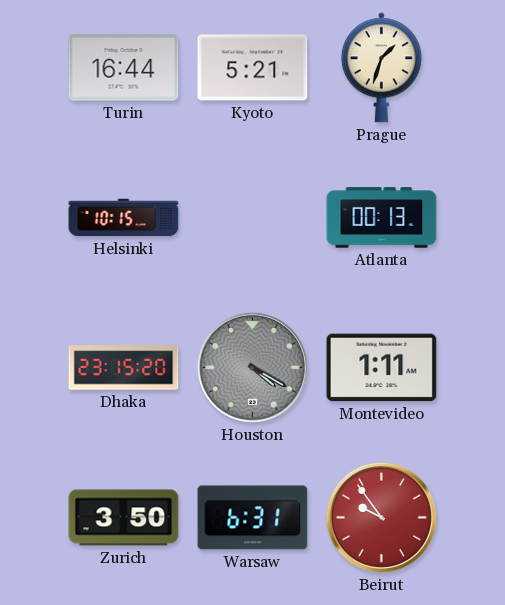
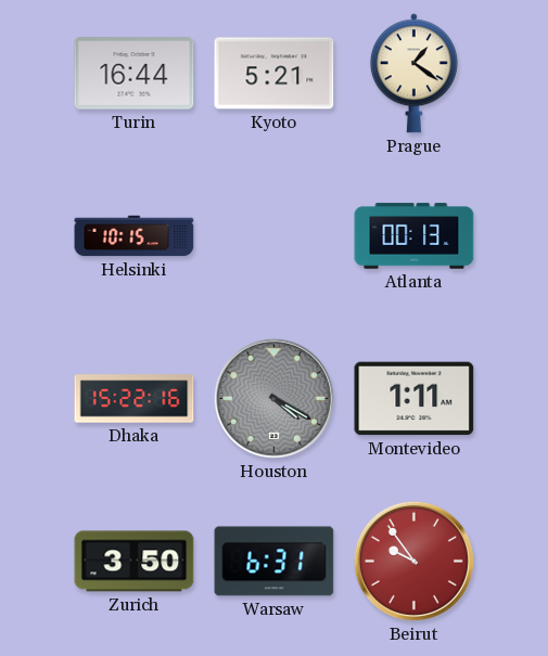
Prague: 1:33 -> 1:21 (413, 74)
Dhaka: 23:15 -> 15:22 (135, 399)
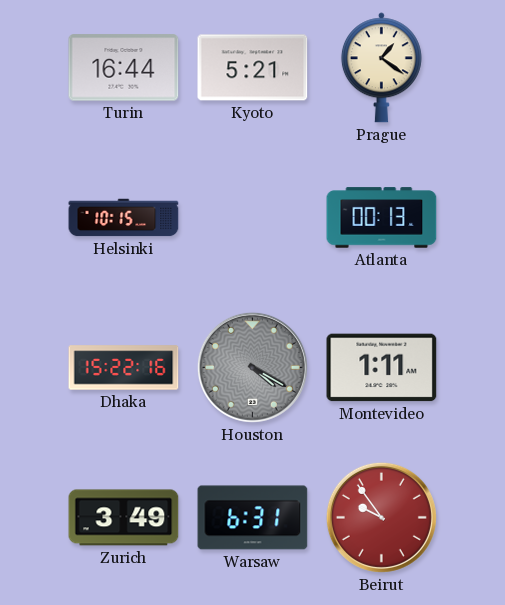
Zurich: 3:50 -> 3:49 (124, 518)
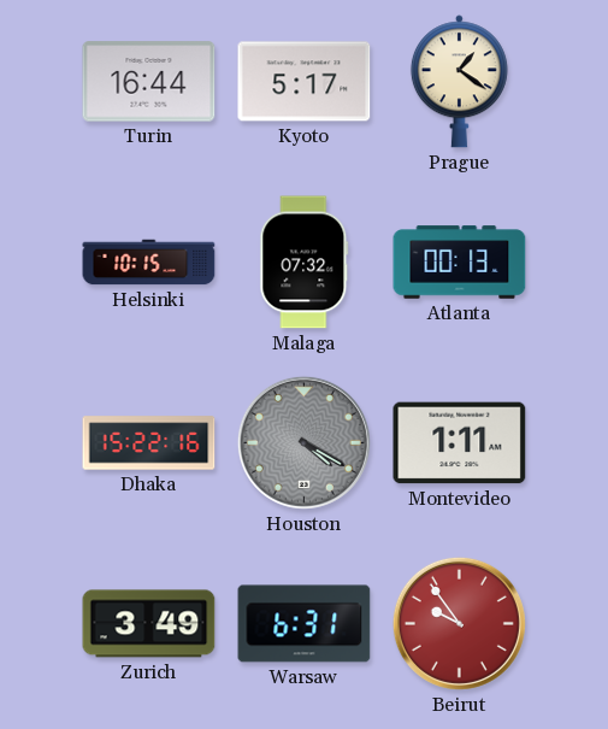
Kyoto: 5:21 -> 5:17 (305, 82)
Malaga: none -> 07:32 (305, 263)
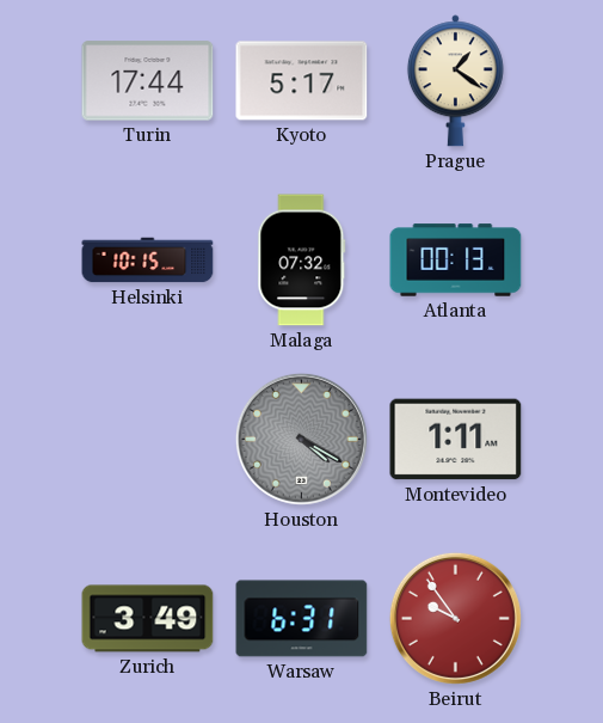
Turin: 16:44 -> 17:44 (148, 81)
Dhaka: 15:22 -> none (149, 443)
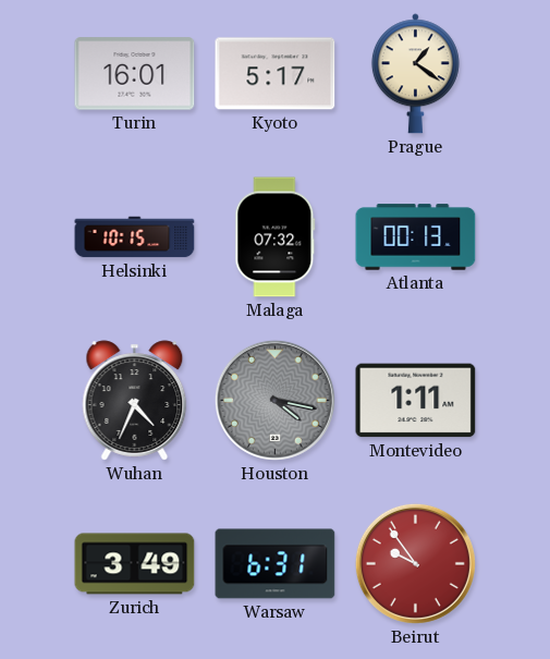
Turin: 17:44 -> 16:01 (135, 74)
Wuhan: none -> 4:34 (135, 401)
Houston: 4:20 -> 4:17 (274, 400)
